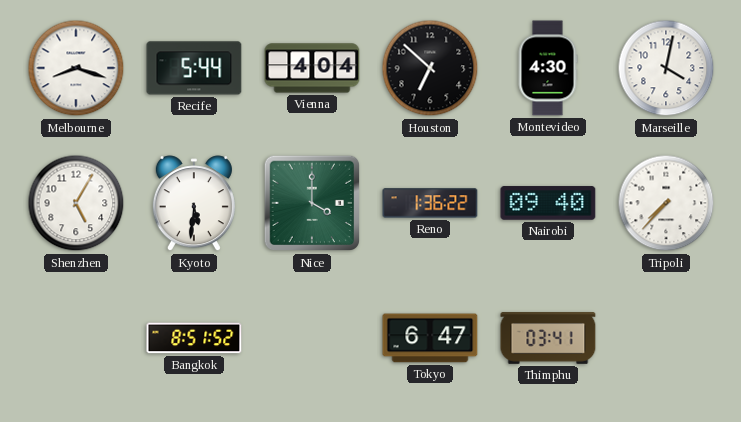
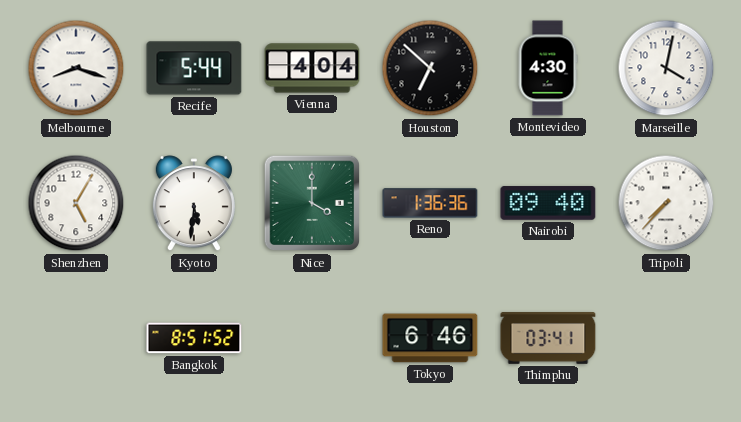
Reno: 1:36:22 -> 1:36:36 (430, 203)
Tokyo: 6:47 -> 6:46 (430, 338)
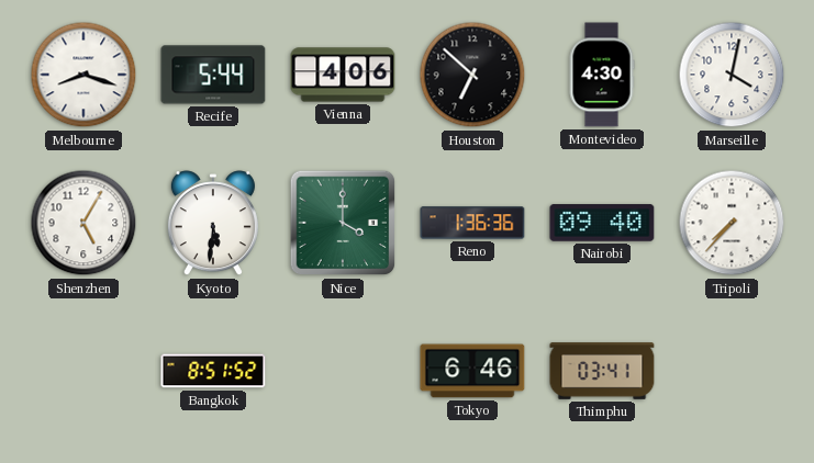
Vienna: 4:04 -> 4:06 (343, 75)
